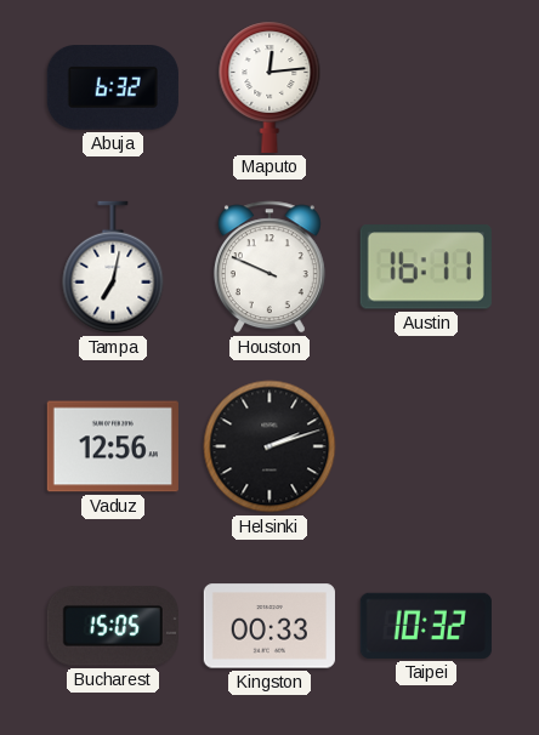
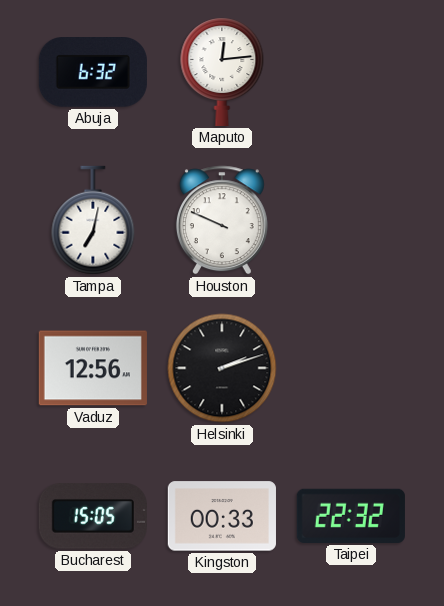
Austin: 16:11 -> none (426, 267)
Taipei: 10:32 -> 22:32 (351, 516)
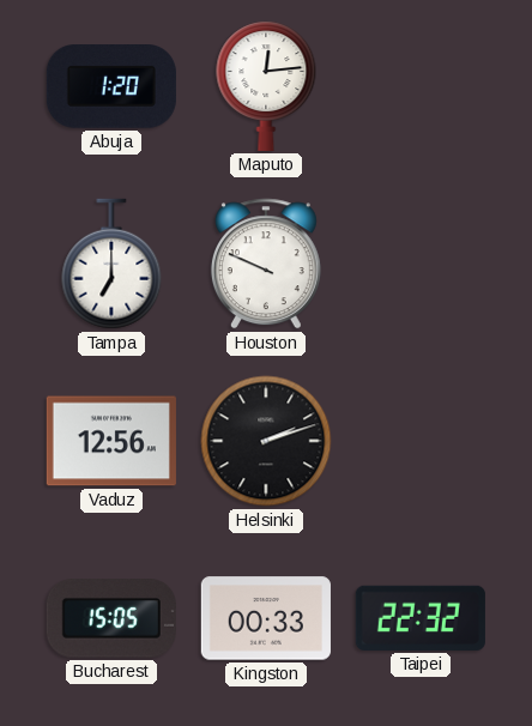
Abuja: 6:32 -> 1:20 (111, 87)
Tampa: 7:02 -> 7:00 (111, 264)
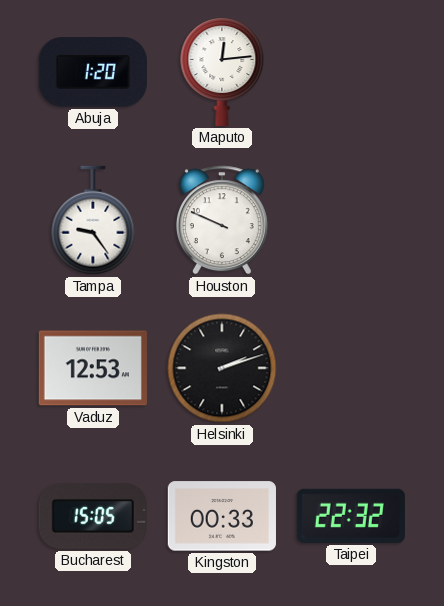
Tampa: 7:00 -> 9:24 (93, 220)
Vaduz: 12:56 -> 12:53 (93, 368)
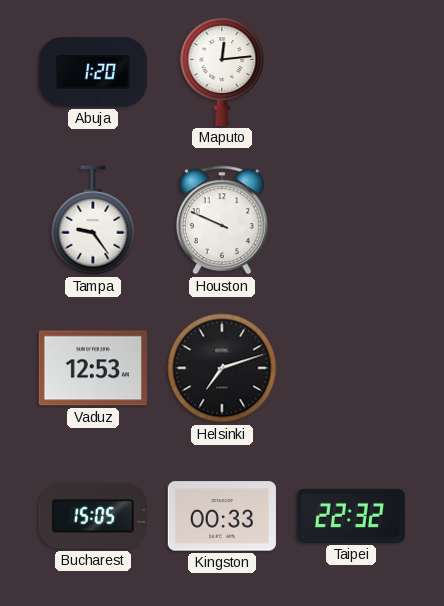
Helsinki: 2:12 -> 7:12 (222, 368)
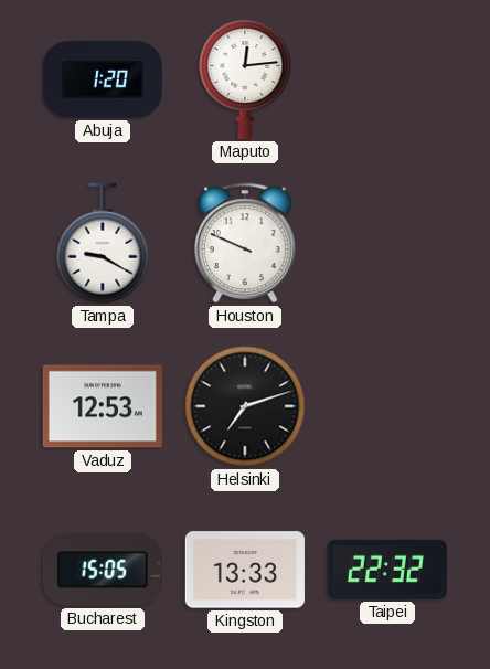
Tampa: 9:24 -> 9:20 (103, 243)
Kingston: 00:33 -> 13:33 (245, 570)
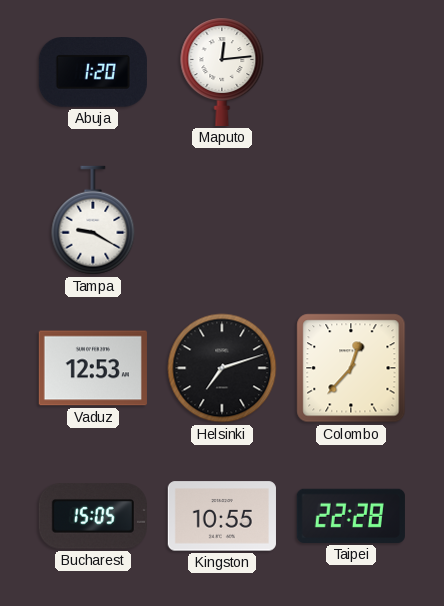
Houston: 9:49 -> none (245, 243)
Colombo: none -> 12:37 (351, 368)
Kingston: 13:33 -> 10:55 (222, 516)
Taipei: 22:32 -> 22:28 (351, 516)
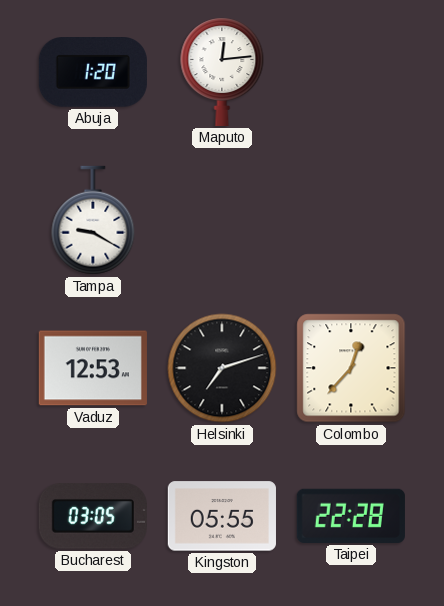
Bucharest: 15:05 -> 03:05 (93, 516)
Kingston: 10:55 -> 05:55 (222, 516)
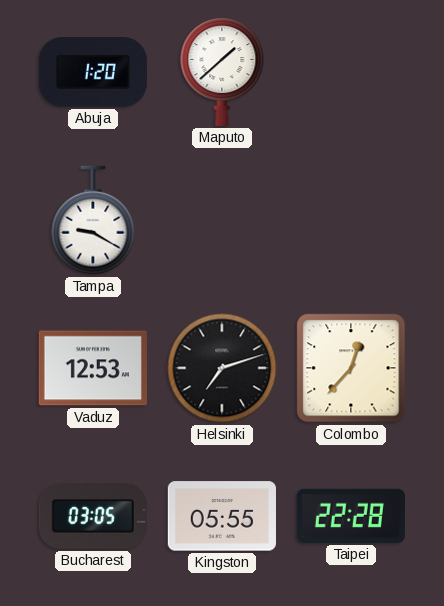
Maputo: 12:14 -> 1:38 (222, 72)
